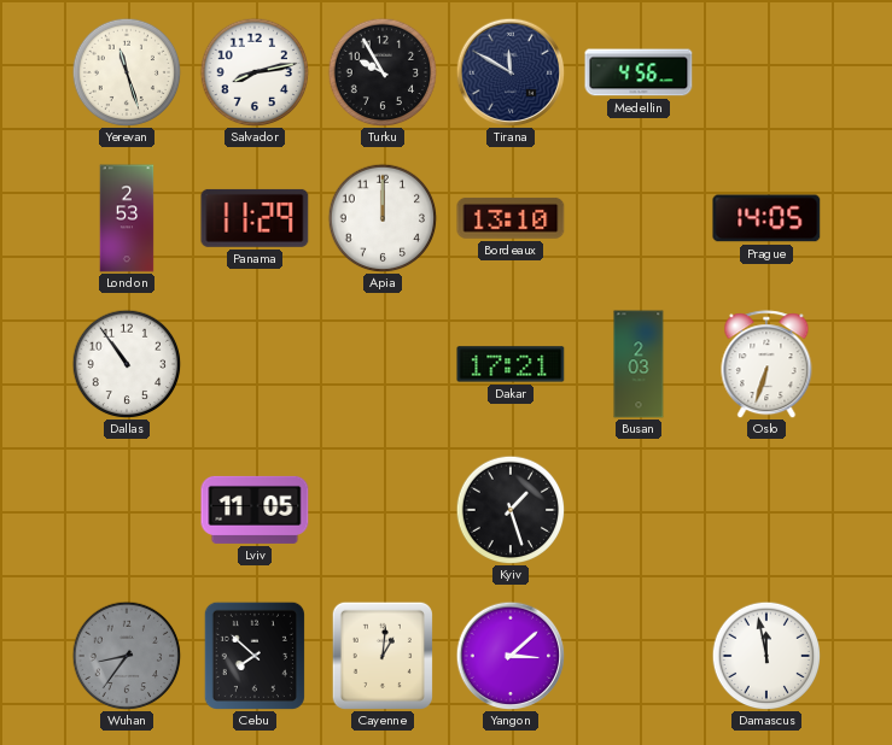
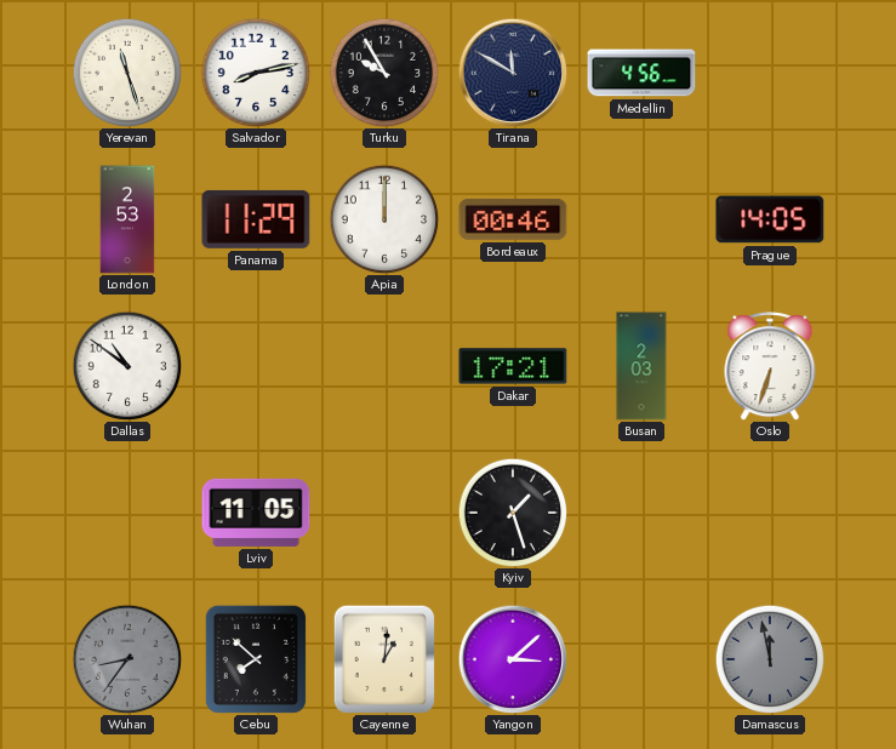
Bordeaux: 13:10 -> 00:46 (513, 219)
Dallas: 10:54 -> 10:51 (127, 366)
Damascus dial: white -> grey (770, 659)
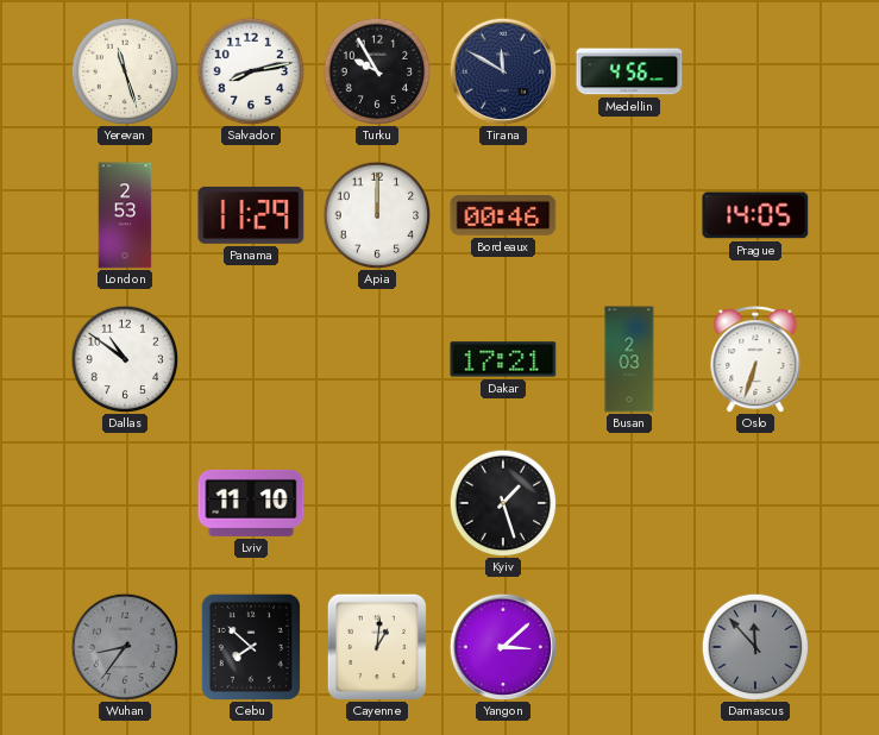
Lviv: 11:05 -> 11:10 (251, 503)
Damascus: 11:58 -> 11:53 (755, 647)
